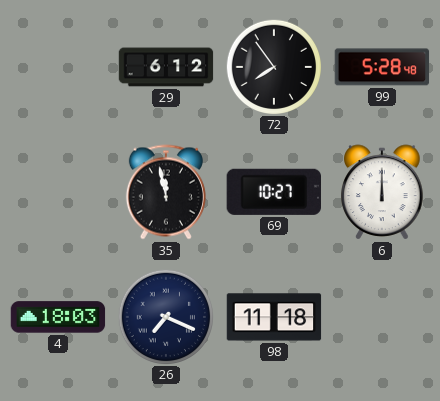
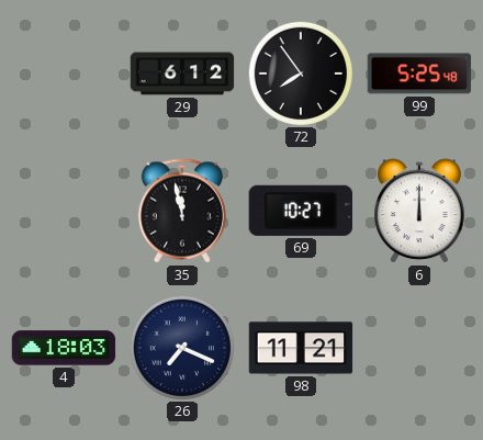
99: 5:28 -> 5:25 (419, 74)
98: 11:18 -> 11:21 (301, 348)
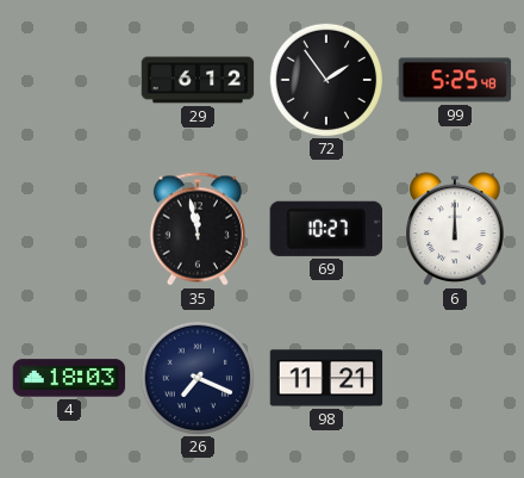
72: 7:54 -> 1:54 (325, 79)
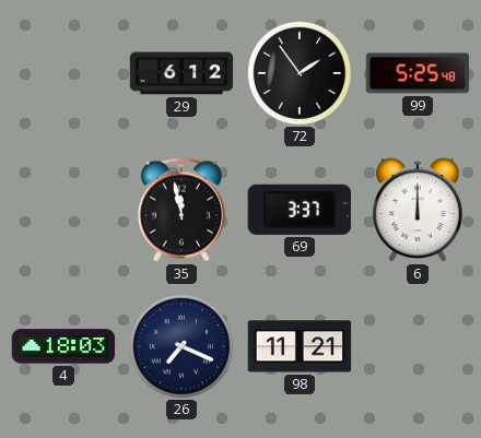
69: 10:27 -> 3:37 (298, 210)
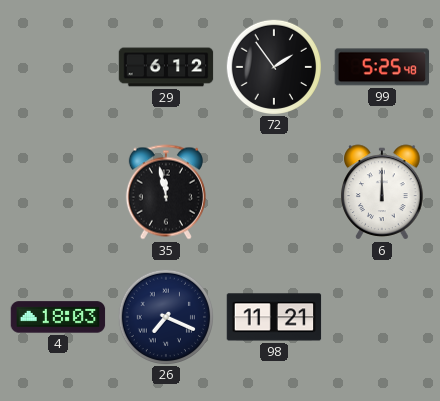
69: 3:37 -> none (298, 210)
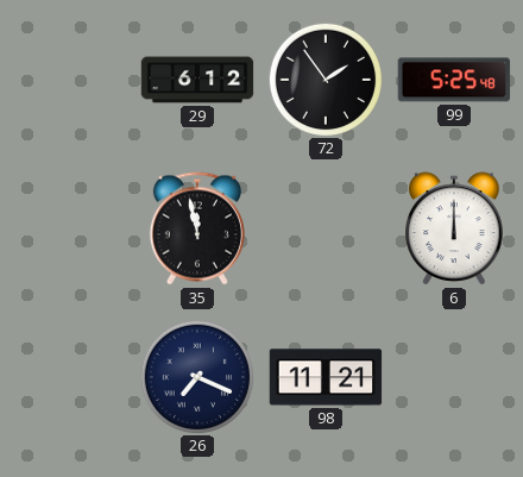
4: 18:03 -> none (58, 317)
